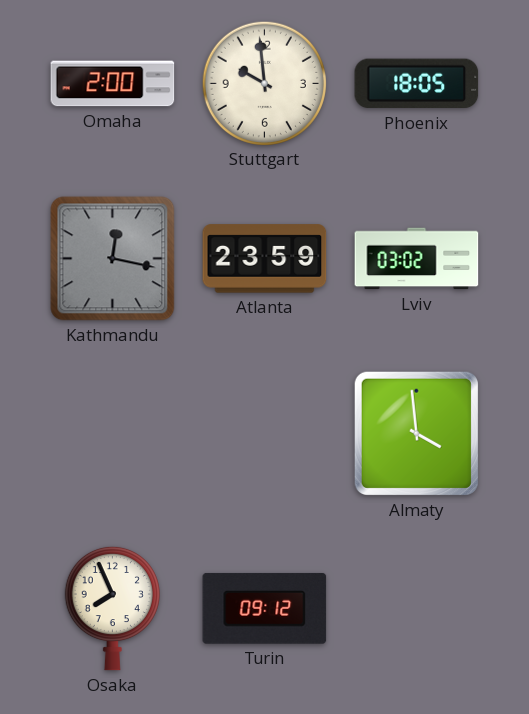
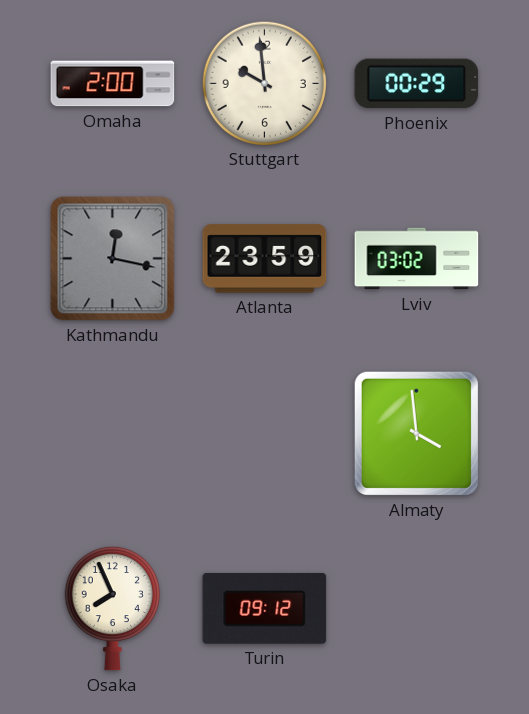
Phoenix: 18:05 -> 00:29 (417, 84)
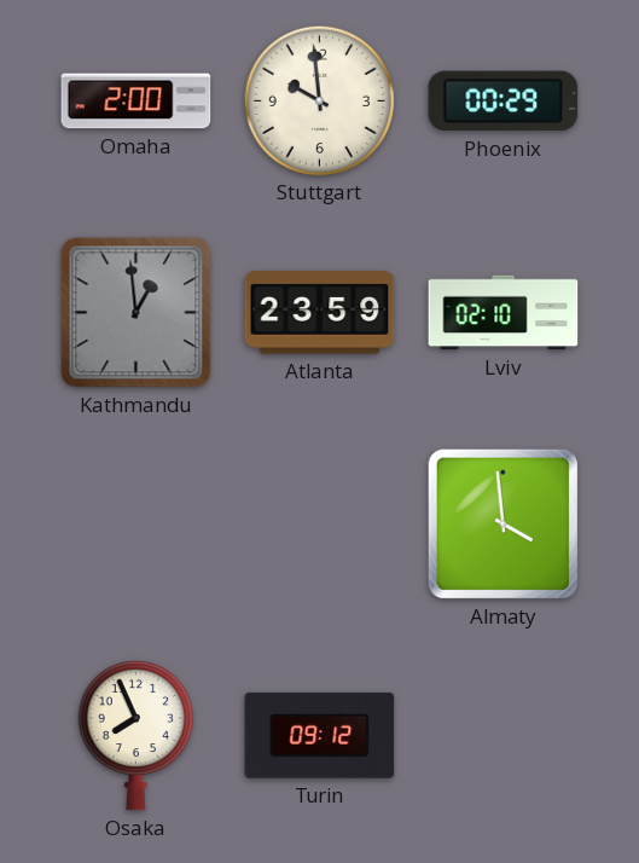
Kathmandu: 12:17 -> 12:59 (136, 313)
Lviv: 03:02 -> 02:10 (504, 313)
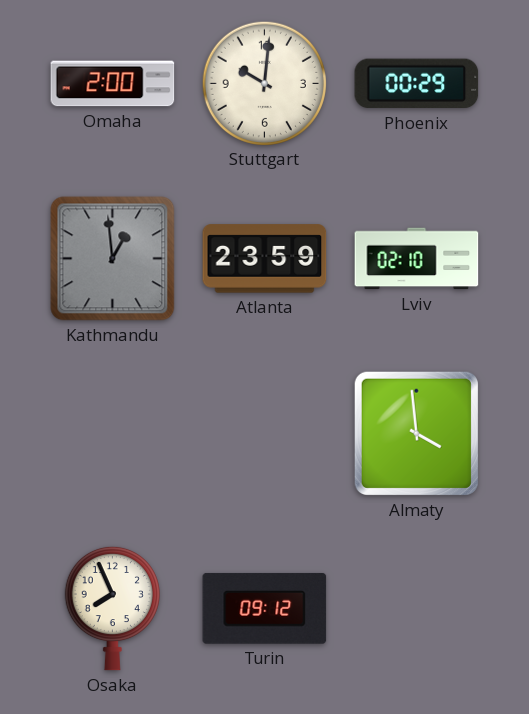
Stuttgart: 9:59 -> 10:01 (264, 83)
